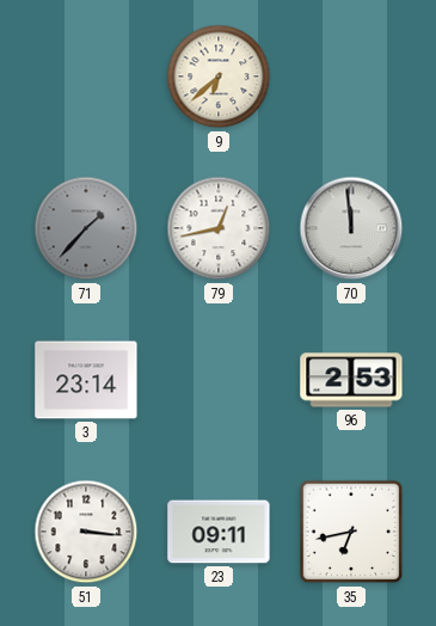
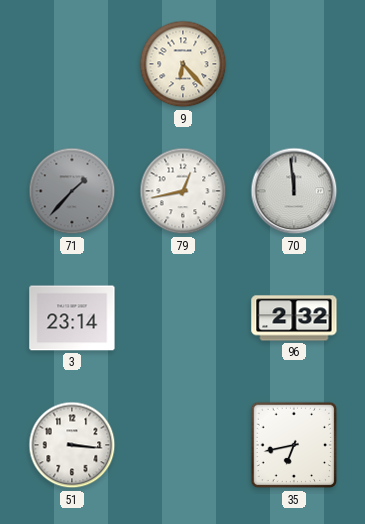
9: 6:38 -> 6:23 (183, 64)
96: 2:53 -> 2:32 (294, 318)
23: 09:11 -> none (219, 532)
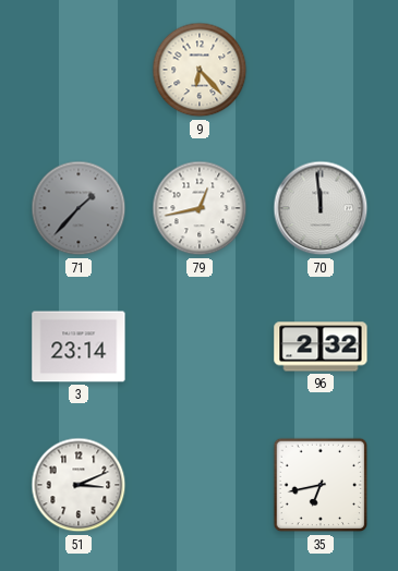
51: 3:16 -> 3:11 (79, 485)
